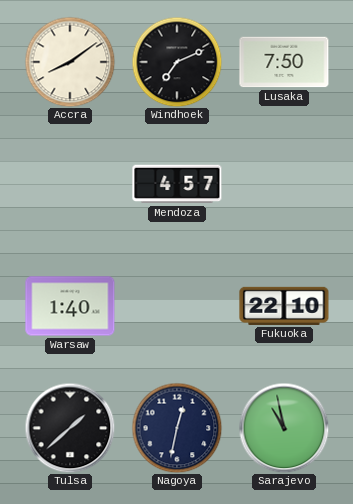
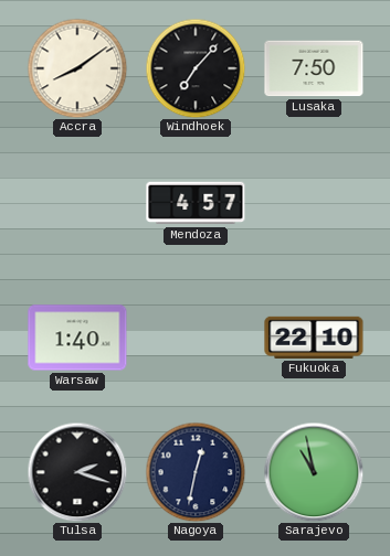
Windhoek: 7:11 -> 7:07 (196, 68)
Tulsa: 1:38 -> 2:18 (77, 472)
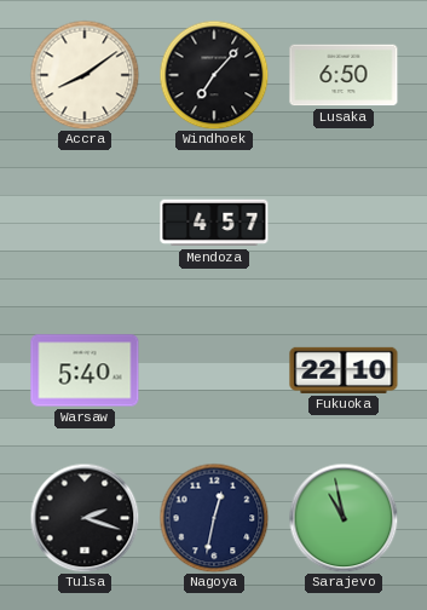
Lusaka: 7:50 -> 6:50 (344, 75)
Warsaw: 1:40 -> 5:40 (85, 370)
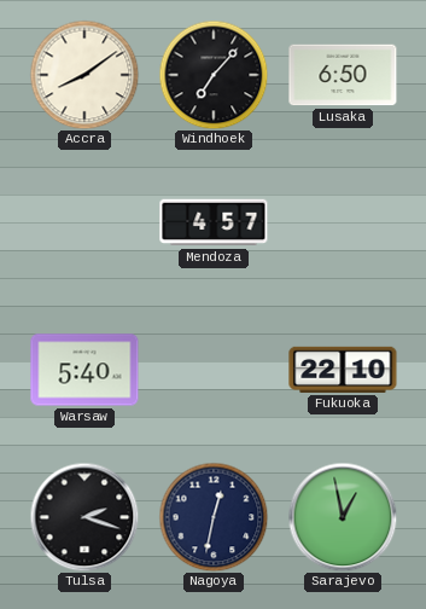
Sarajevo: 10:58 -> 12:58 (343, 517)
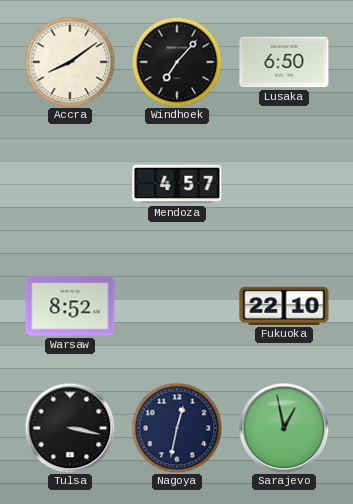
Warsaw: 5:40 -> 8:52 (70, 306)
Tulsa: 2:18 -> 3:17 (70, 428)
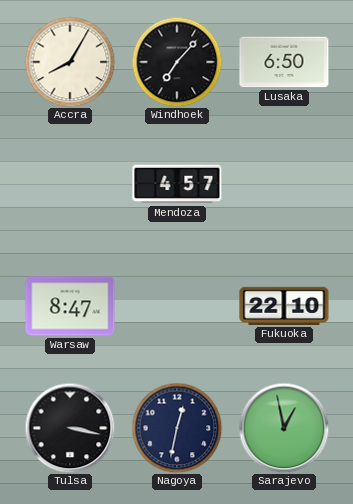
Accra: 8:09 -> 8:05 (70, 62)
Warsaw: 8:52 -> 8:47 (70, 306)
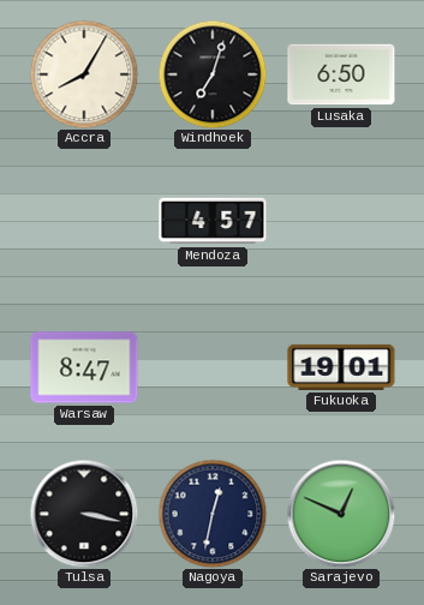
Windhoek: 7:07 -> 7:03 (213, 74)
Fukuoka: 22:10 -> 19:01 (341, 367)
Sarajevo: 12:58 -> 12:49 (341, 514)
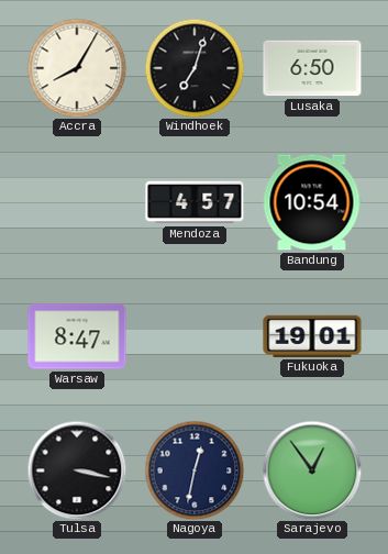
Bandung: none -> 10:54 (312, 202)
Sarajevo: 12:49 -> 12:54 (312, 470)
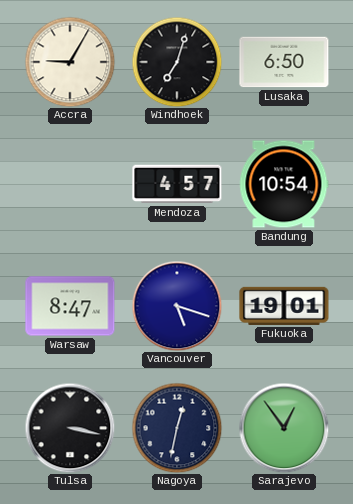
Accra: 8:05 -> 9:05 (70, 62)
Vancouver: none -> 5:18 (177, 306)
